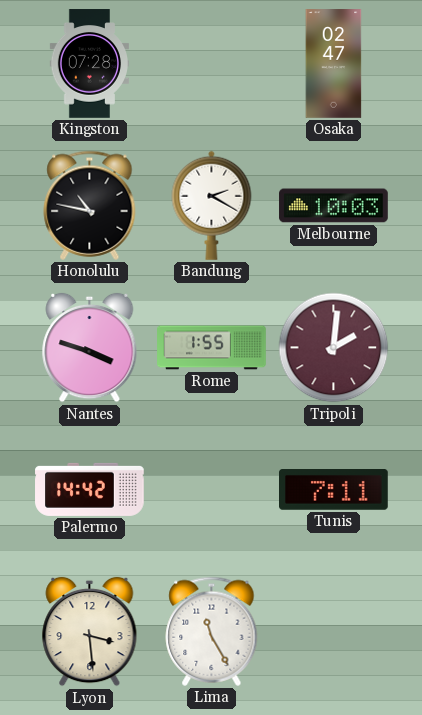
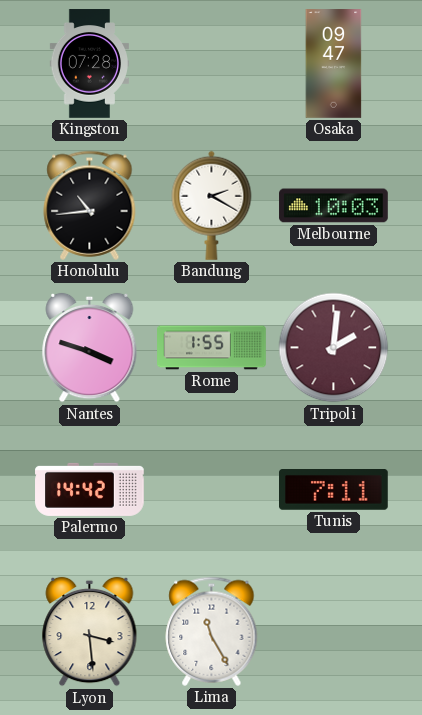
Osaka: 02:47 -> 09:47 (334, 64)
Honolulu: 10:47 -> 10:44 (90, 205)
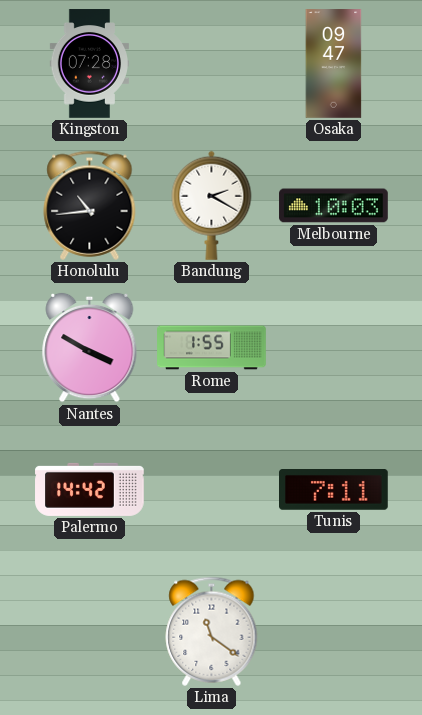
Nantes: 3:48 -> 3:50 (90, 348)
Tripoli: 2:01 -> none (334, 348)
Lyon: 3:29 -> none (90, 632)
Lima: 11:25 -> 11:21 (212, 631)
